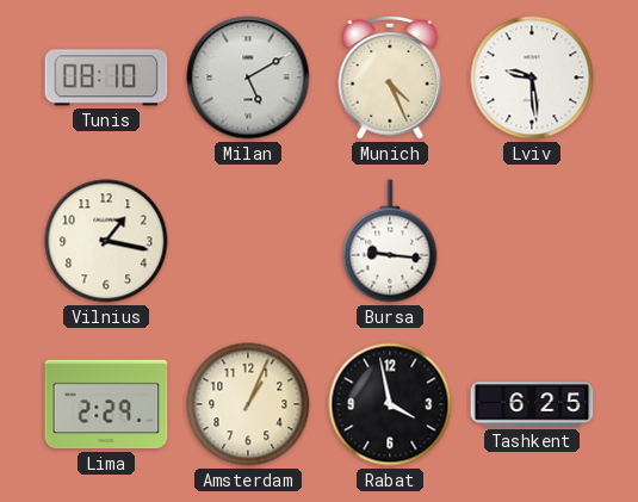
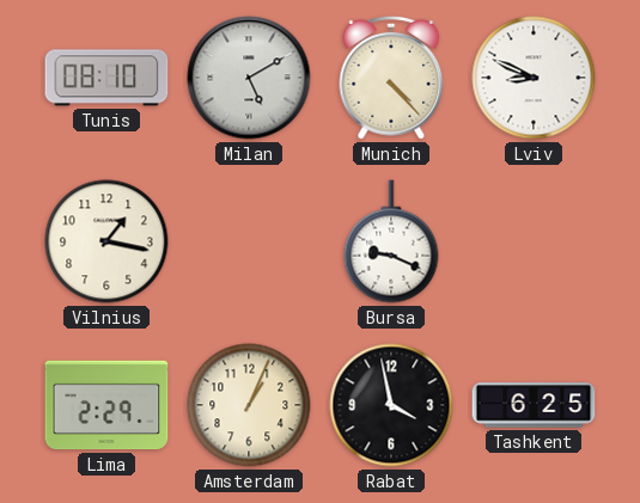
Munich: 4:26 -> 4:23 (391, 78)
Lviv: 9:29 -> 8:49 (534, 78)
Bursa: 9:16 -> 9:19 (391, 241)
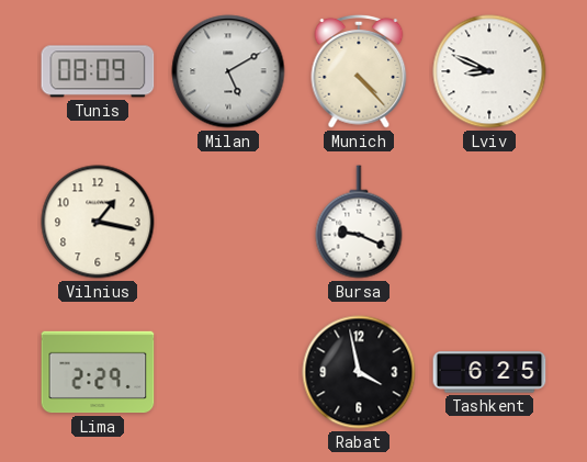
Tunis: 08:10 -> 08:09 (98, 71)
Amsterdam: 1:04 -> none (249, 405)
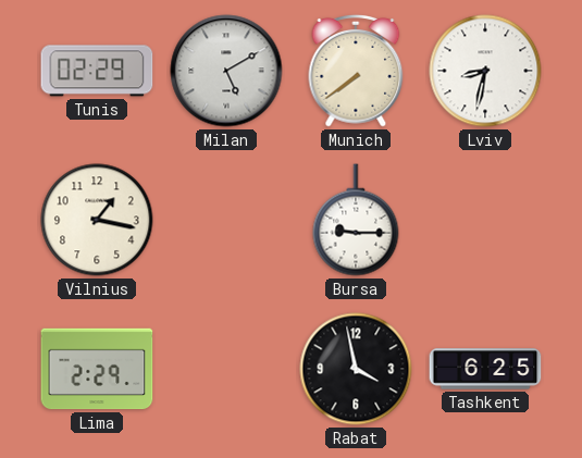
Tunis: 08:09 -> 02:29 (97, 71)
Munich: 4:23 -> 7:39 (356, 71)
Lviv: 8:49 -> 8:32 (485, 71)
Bursa: 9:19 -> 9:15 (356, 220)
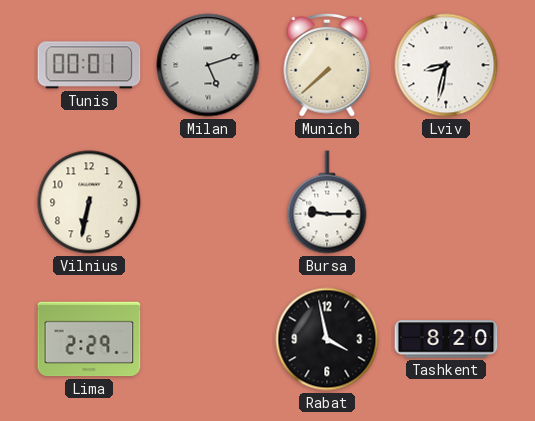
Tunis: 02:29 -> 00:01 (89, 65)
Milan: 5:10 -> 5:12 (208, 65)
Munich: 7:39 -> 7:38 (327, 65)
Vilnius: 1:17 -> 6:32 (89, 202)
Tashkent: 6:25 -> 8:20 (446, 339)
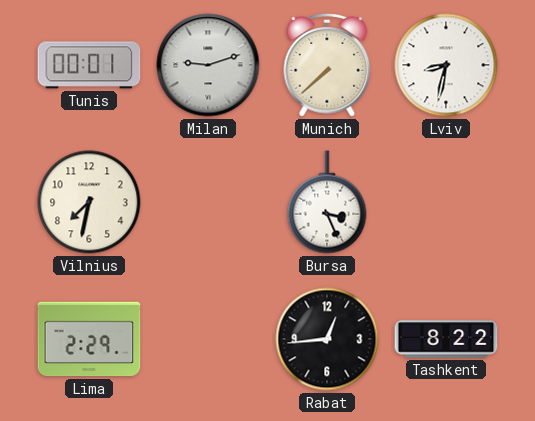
Milan: 5:12 -> 9:12 (208, 65)
Vilnius: 6:32 -> 7:32 (89, 202)
Bursa: 9:15 -> 3:26 (327, 202)
Rabat: 3:58 -> 12:44 (327, 339)
Tashkent: 8:20 -> 8:22 (446, 339)
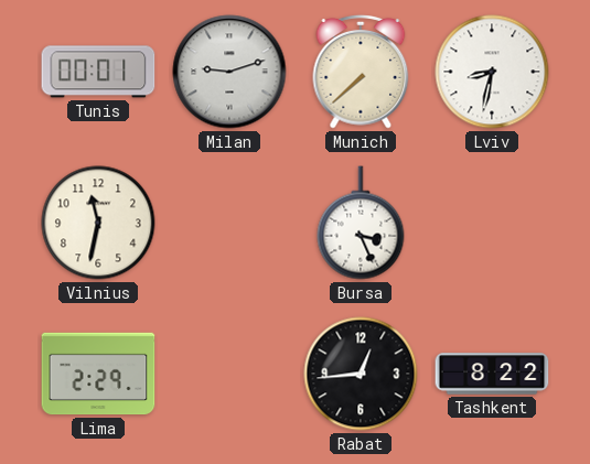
Vilnius: 7:32 -> 11:32 (98, 223)
